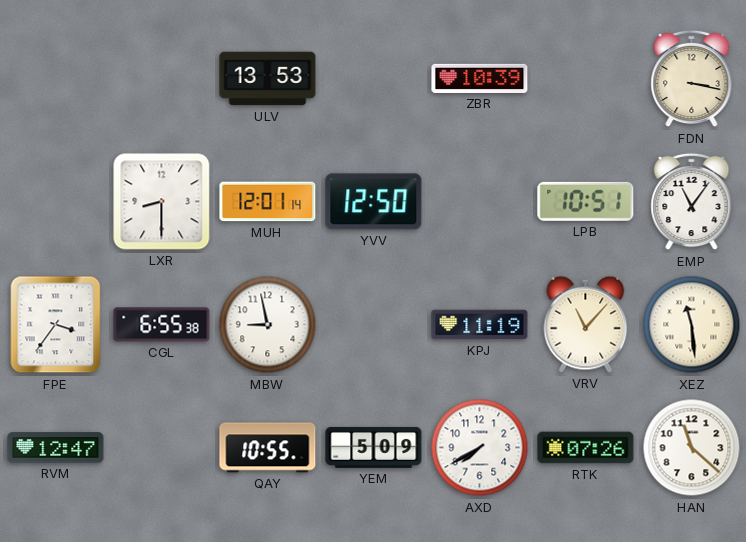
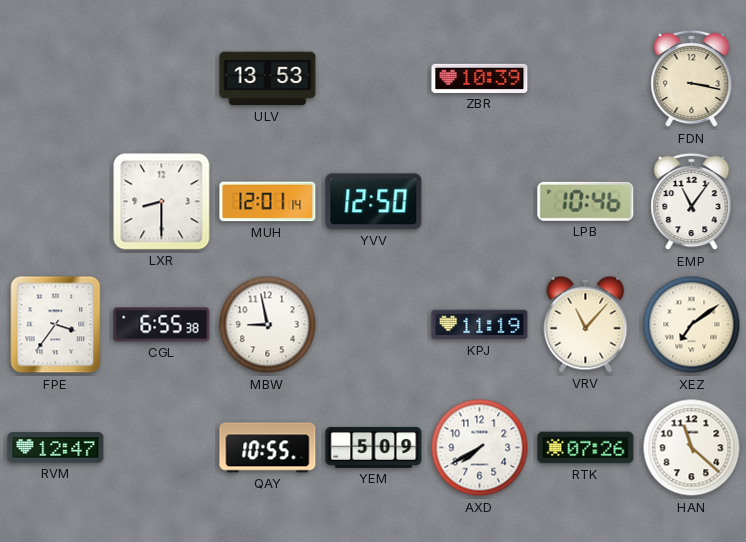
LPB: 10:51 -> 10:46 (586, 201)
XEZ: 11:29 -> 7:09 (692, 325)
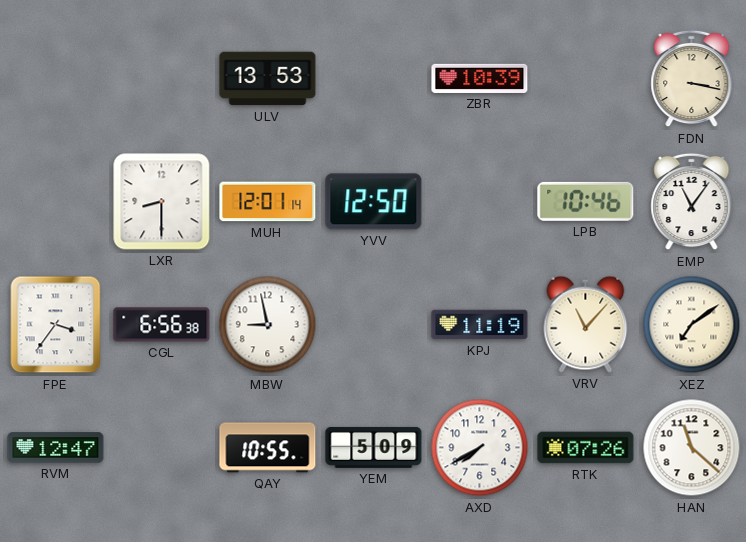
CGL: 6:55 -> 6:56 (162, 325)
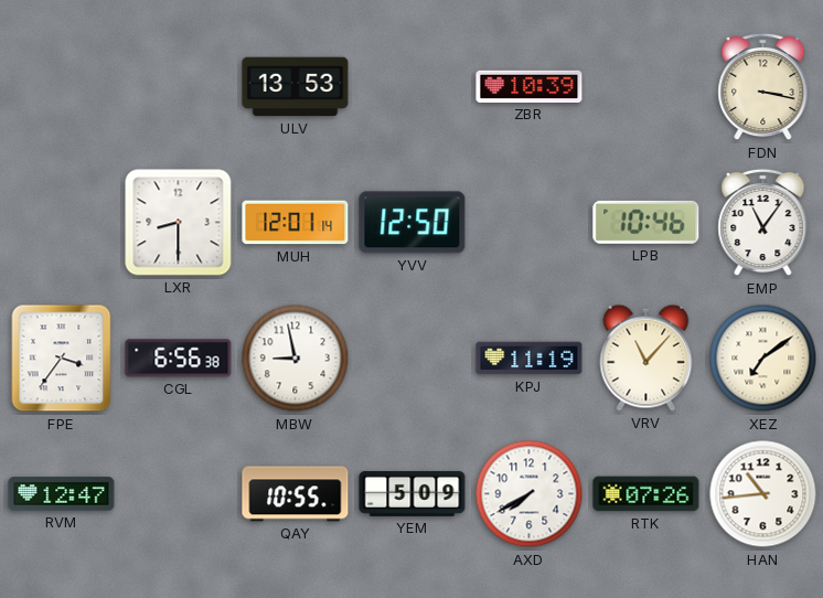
HAN: 11:22 -> 10:44 (763, 494)
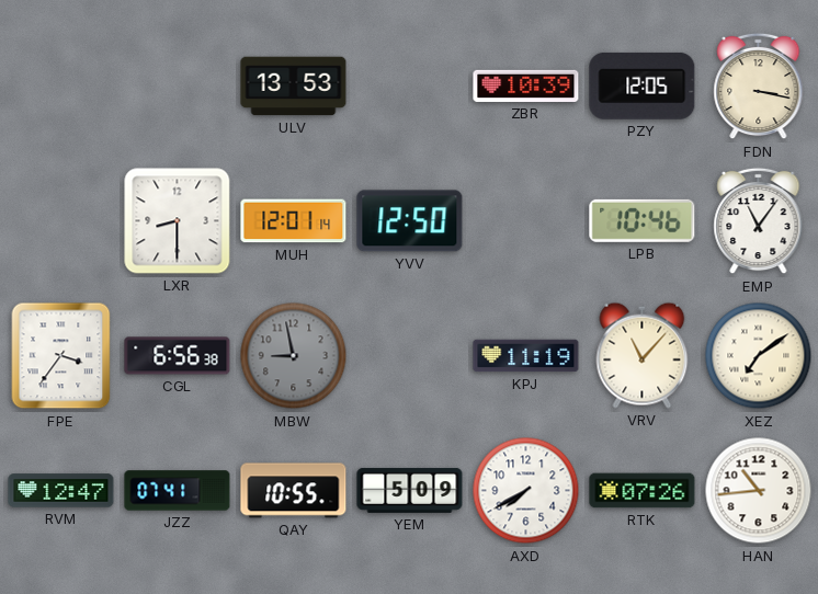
PZY: none -> 12:05 (643, 85)
MBW dial: white -> grey (294, 356)
JZZ: none -> 07:41 (178, 491)
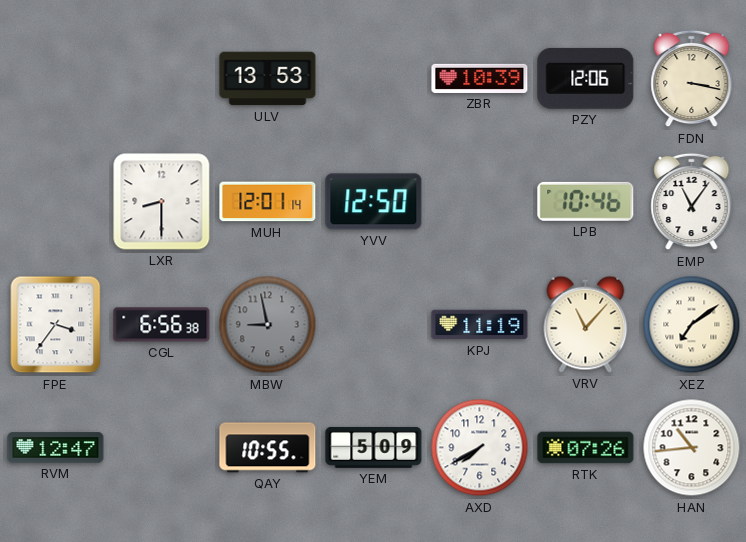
PZY: 12:05 -> 12:06 (586, 78)
JZZ: 07:41 -> none (178, 491)
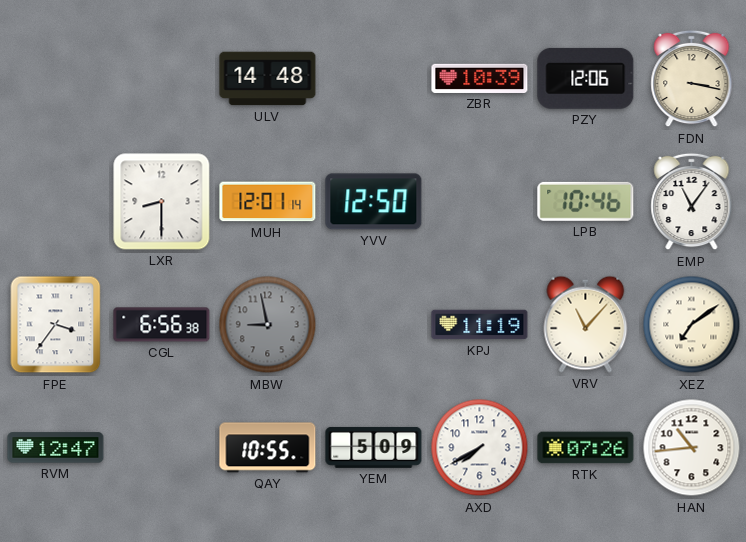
ULV: 13:53 -> 14:48 (268, 79)
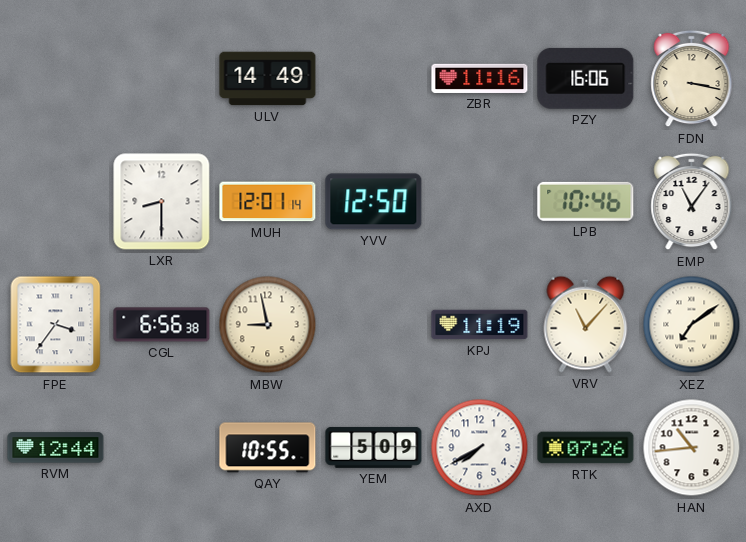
ULV: 14:48 -> 14:49 (268, 79)
ZBR: 10:39 -> 11:16 (480, 78)
PZY: 12:06 -> 16:06 (586, 78)
MBW dial: grey -> cream (268, 325)
RVM: 12:47 -> 12:44 (56, 448)
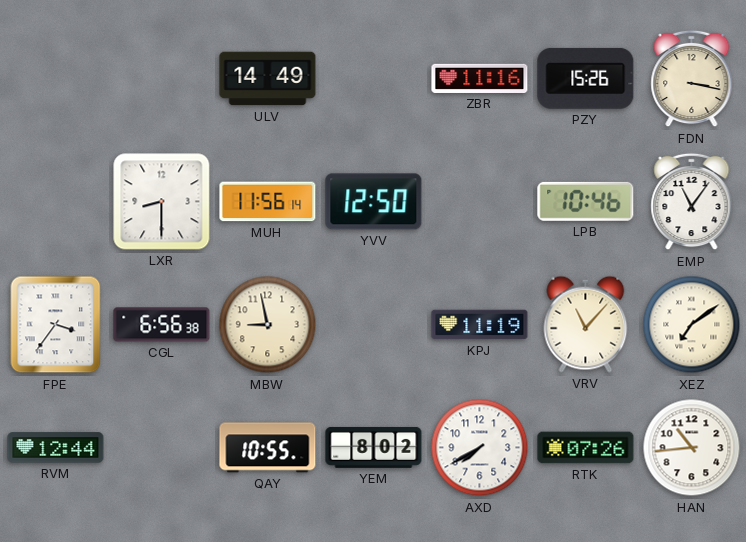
PZY: 16:06 -> 15:26 (586, 78)
MUH: 12:01 -> 11:56 (268, 202)
YEM: 5:09 -> 8:02 (374, 447)
